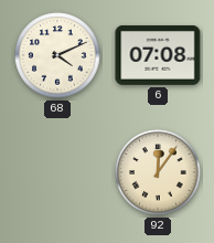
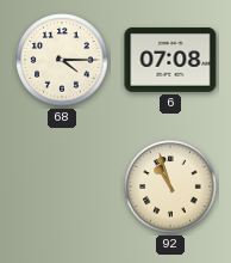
68: 4:11 -> 4:15 (62, 60)
92: 12:06 -> 10:57 (170, 186)
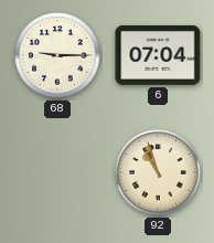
68: 4:15 -> 9:15 (57, 55)
6: 07:08 -> 07:04 (158, 55)
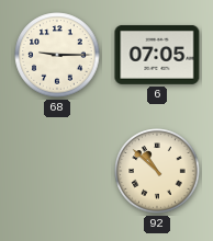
6: 07:04 -> 07:05 (157, 55)
92: 10:57 -> 10:52 (157, 171)
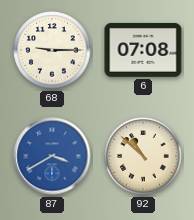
6: 07:05 -> 07:08 (143, 50)
87: none -> 3:40 (52, 156)
